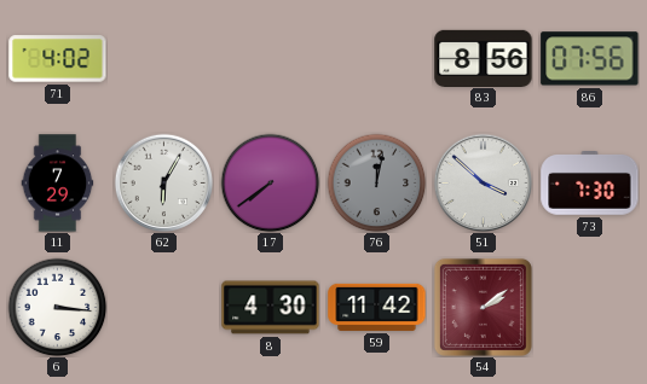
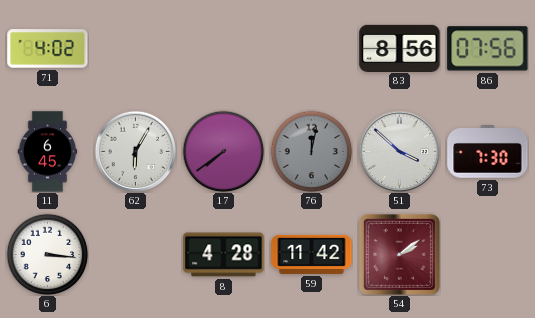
11: 7:29 -> 6:45 (48, 152)
8: 4:30 -> 4:28 (224, 255)
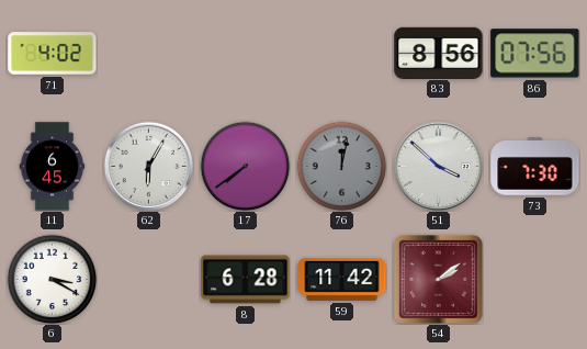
6: 3:16 -> 3:20 (52, 279)
8: 4:28 -> 6:28 (246, 280)
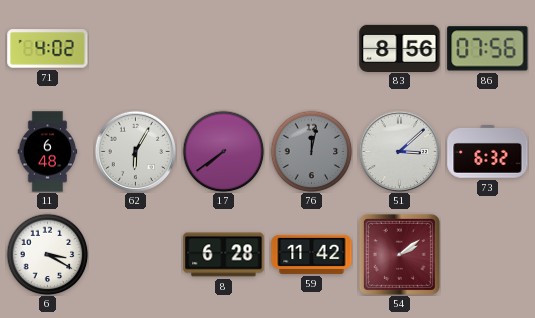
11: 6:45 -> 6:48 (48, 152)
51: 3:52 -> 3:08 (399, 151)
73: 7:30 -> 6:32 (488, 152)
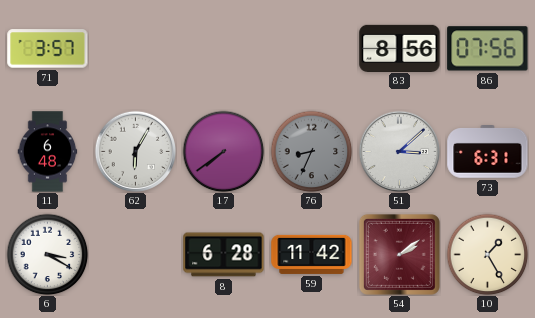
71: 4:02 -> 3:57 (48, 49)
76: 12:02 -> 8:34 (311, 151)
73: 6:32 -> 6:31 (488, 152)
10: none -> 1:25 (487, 254)
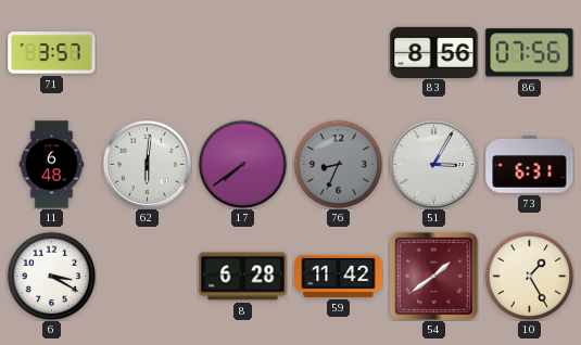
62: 6:05 -> 6:01 (147, 164)
51: 3:08 -> 3:05 (433, 164)
54: 2:09 -> 1:39 (433, 276)
